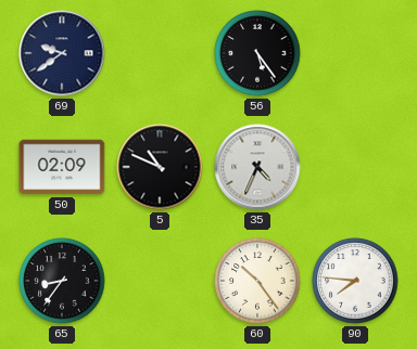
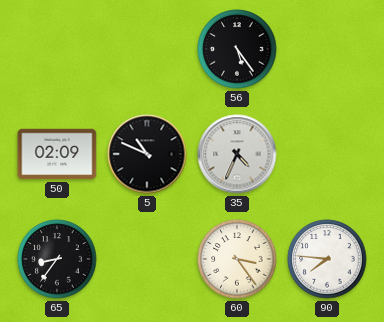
69: 9:39 -> none (62, 53)
60: 10:24 -> 3:24 (237, 259)
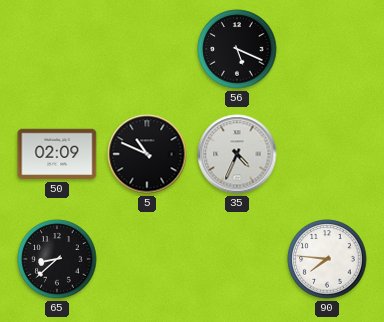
56: 5:24 -> 5:19 (237, 49)
65: 8:36 -> 8:38 (57, 259)
60: 3:24 -> none (237, 259)
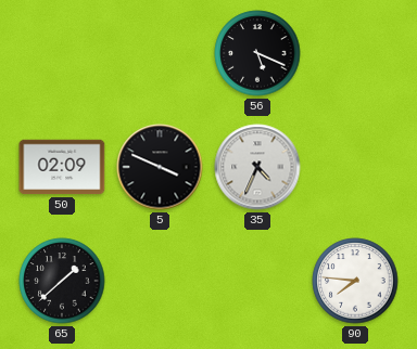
5: 10:49 -> 3:49 (160, 167)
65: 8:38 -> 1:38 (62, 281)
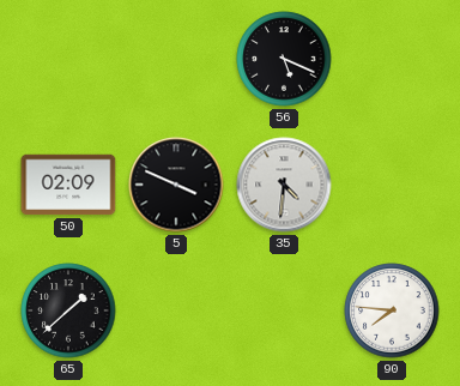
35: 4:34 -> 4:31 (284, 185)
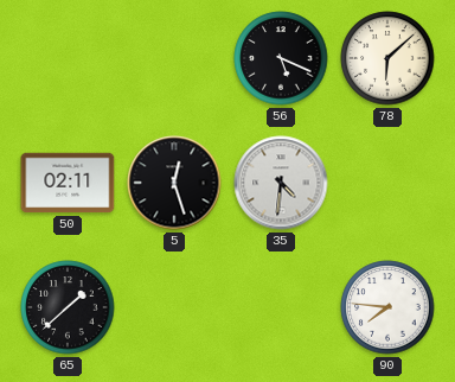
78: none -> 6:08 (387, 58)
50: 02:09 -> 02:11 (68, 183)
5: 3:49 -> 12:27 (174, 183)
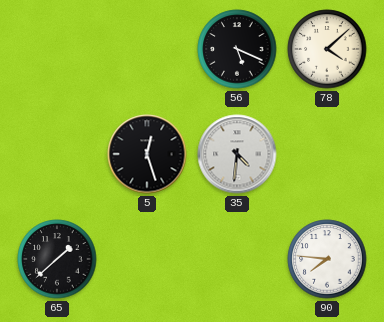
78: 6:08 -> 4:08 (327, 49)
50: 02:11 -> none (68, 183)
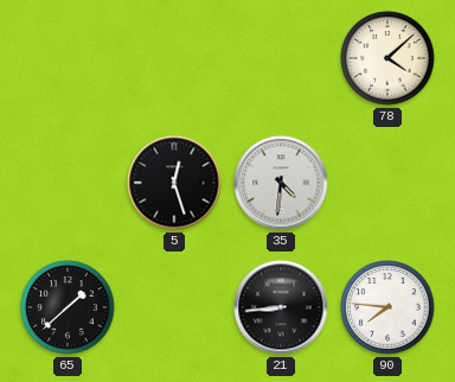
56: 5:19 -> none (237, 49)
21: none -> 8:44 (281, 307)
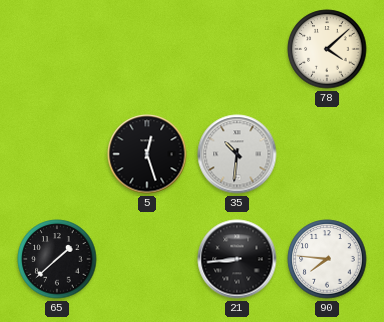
35: 4:31 -> 10:31 (237, 154)
